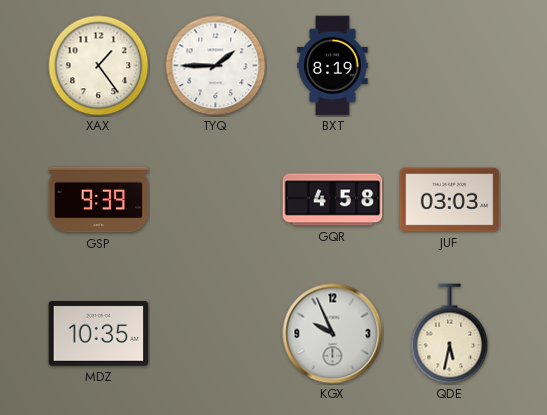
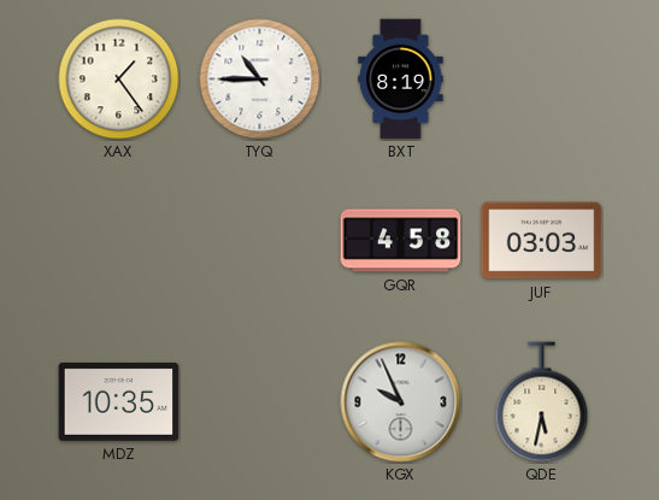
TYQ: 1:45 -> 10:45 (260, 80)
GSP: 9:39 -> none (99, 200)
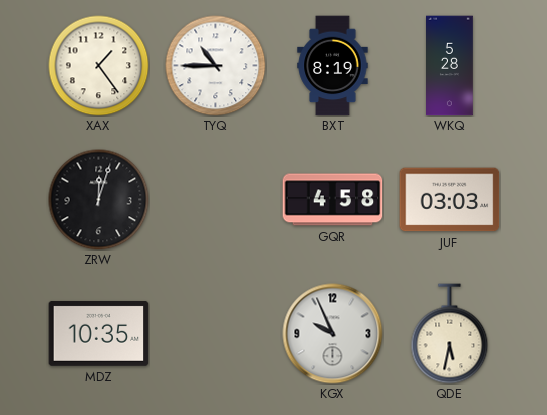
WKQ: none -> 5:28 (450, 66)
ZRW: none -> 12:03 (99, 200)
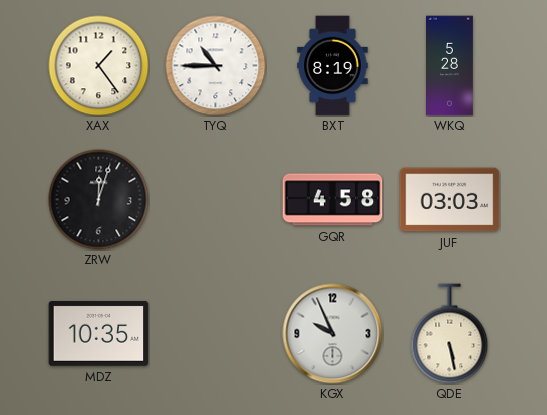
QDE: 5:32 -> 5:28 (450, 334)
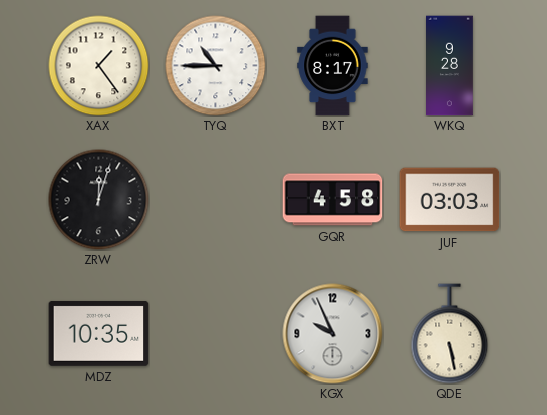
BXT: 8:19 -> 8:17 (333, 66)
WKQ: 5:28 -> 9:28 (450, 66)
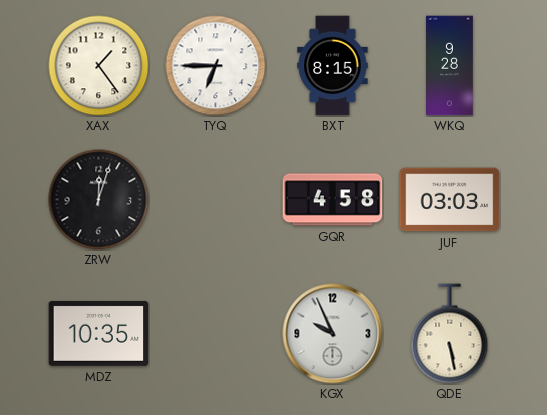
TYQ: 10:45 -> 6:45 (216, 66)
BXT: 8:17 -> 8:15 (333, 66)
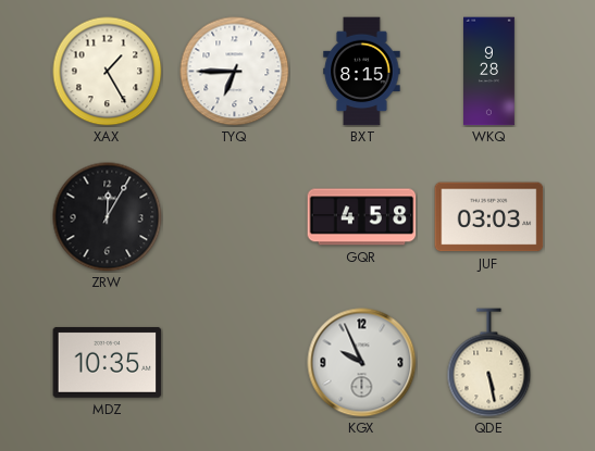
XAX: 1:24 -> 1:25 (108, 72)
ZRW: 12:03 -> 12:05 (108, 217)
